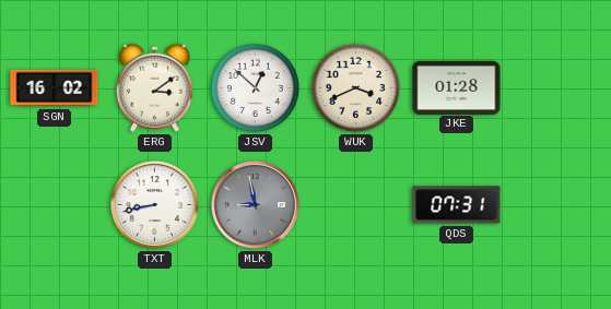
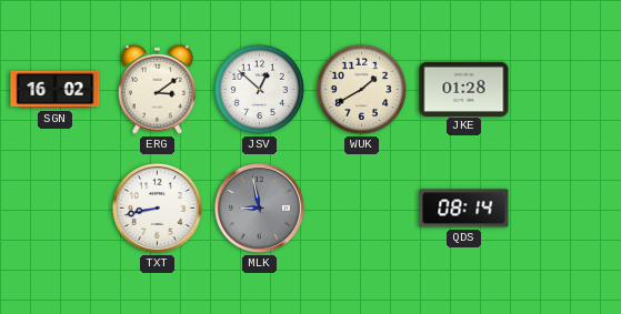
WUK: 3:41 -> 1:40 (361, 89)
QDS: 07:31 -> 08:14 (464, 209)
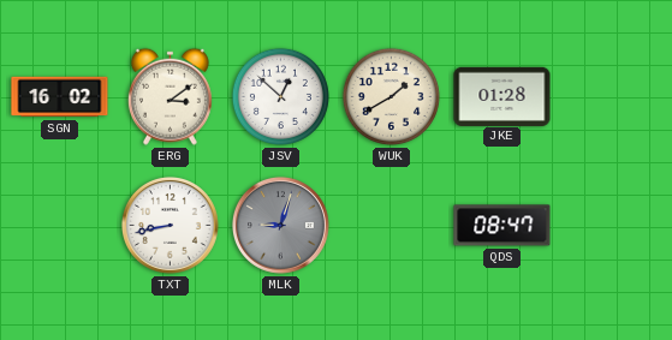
MLK: 8:58 -> 9:03 (280, 225)
QDS: 08:14 -> 08:47 (502, 226)
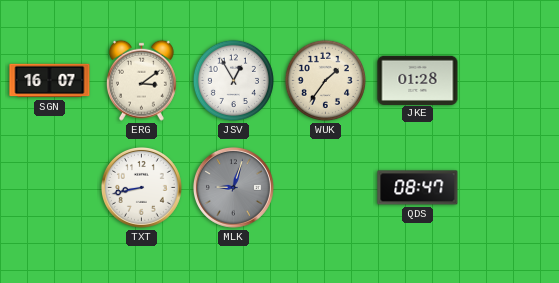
SGN: 16:02 -> 16:07 (50, 81)
JSV: 12:52 -> 12:55 (233, 80)
WUK: 1:40 -> 1:36 (325, 80)
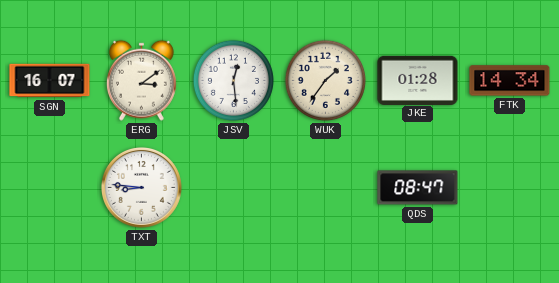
JSV: 12:55 -> 12:29 (233, 80)
FTK: none -> 14:34 (510, 81)
TXT: 8:43 -> 8:46 (141, 187)
MLK: 9:03 -> none (233, 187)
